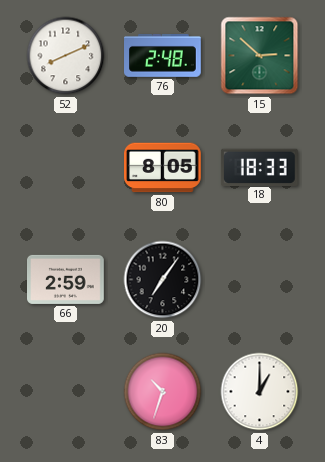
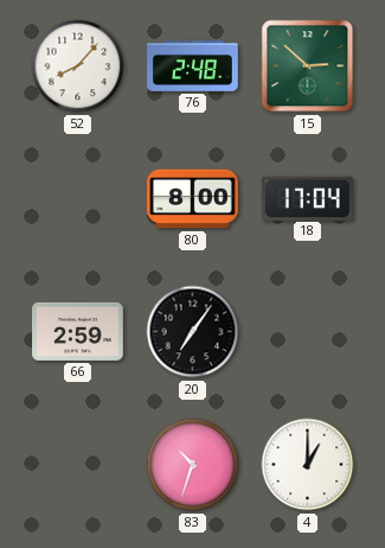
52: 8:11 -> 8:07 (78, 66)
80: 8:05 -> 8:00 (193, 199)
18: 18:33 -> 17:04 (307, 198)
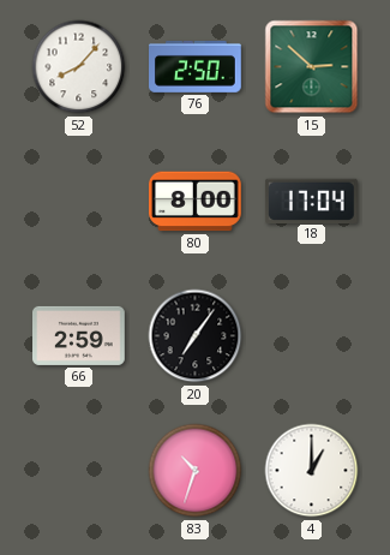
76: 2:48 -> 2:50 (196, 66)
